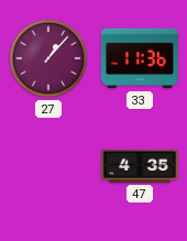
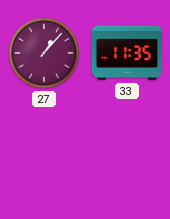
33: 11:36 -> 11:35 (127, 53)
47: 4:35 -> none (140, 166)
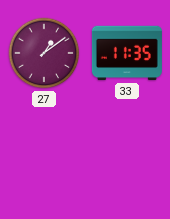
27: 1:07 -> 1:09 (44, 53)
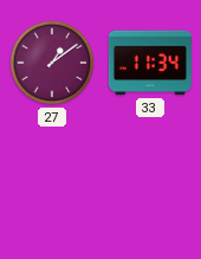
33: 11:35 -> 11:34 (150, 63)
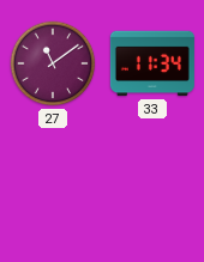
27: 1:09 -> 11:09 (53, 63)
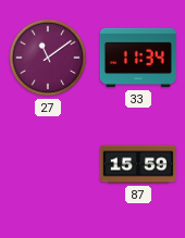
87: none -> 15:59 (138, 164)
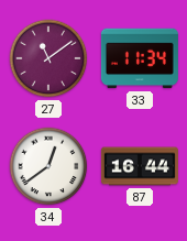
34: none -> 12:39 (48, 166)
87: 15:59 -> 16:44 (140, 166)
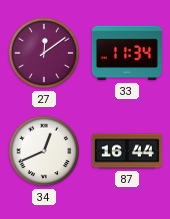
27: 11:09 -> 12:09 (44, 53)
34: 12:39 -> 12:41 (44, 151)
